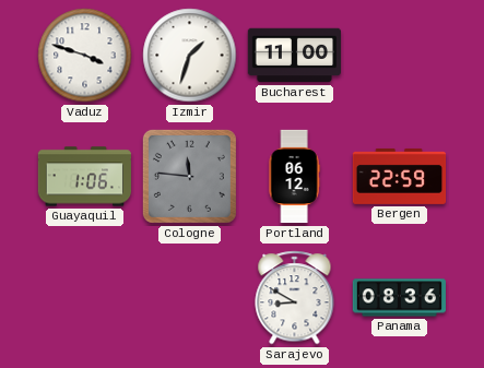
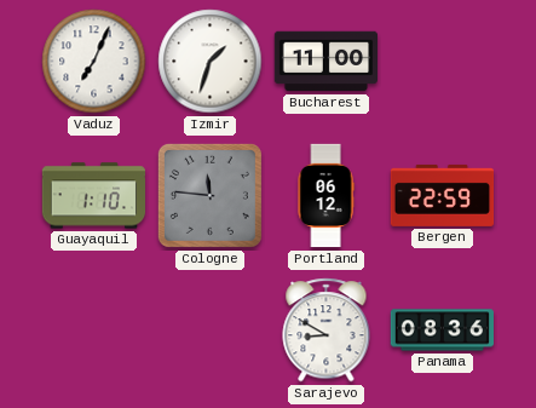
Vaduz: 3:48 -> 7:04 (94, 62)
Guayaquil: 1:06 -> 1:10 (93, 196)
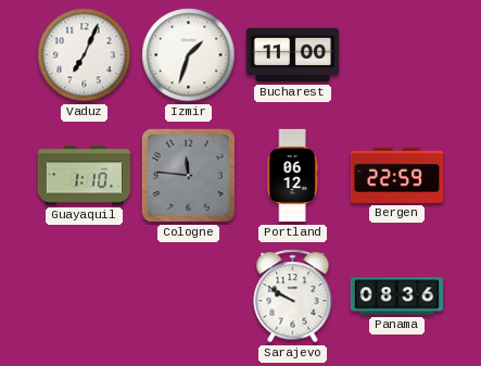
Sarajevo: 8:50 -> 9:50 (293, 296)
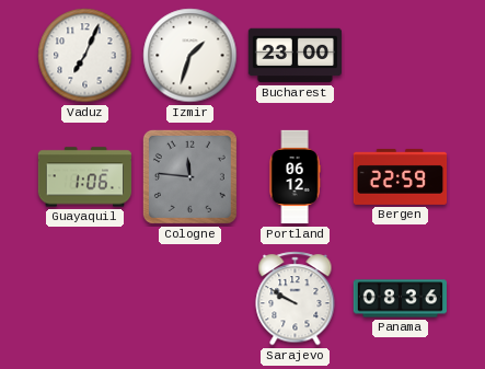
Bucharest: 11:00 -> 23:00 (295, 56)
Guayaquil: 1:10 -> 1:06 (84, 177)
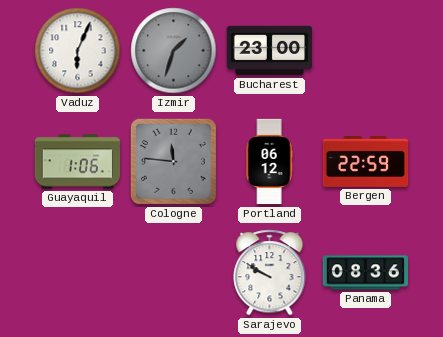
Vaduz: 7:04 -> 6:04 (78, 51)
Izmir dial: white -> grey (174, 51)
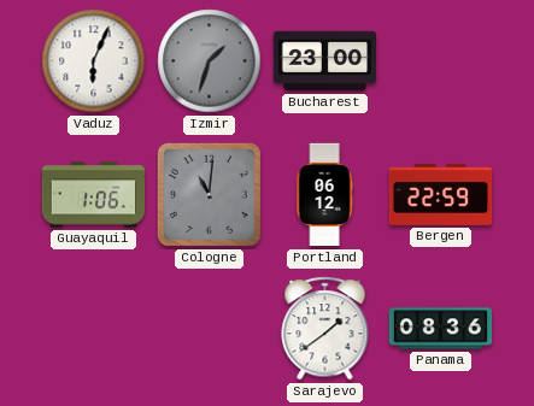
Cologne: 11:46 -> 11:01 (209, 194)
Sarajevo: 9:50 -> 1:39 (325, 329)
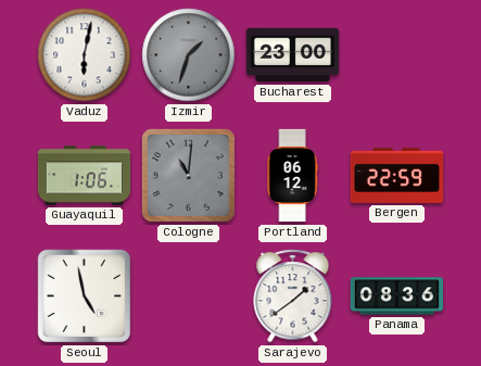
Vaduz: 6:04 -> 6:02 (85, 55)
Seoul: none -> 4:58 (85, 296)
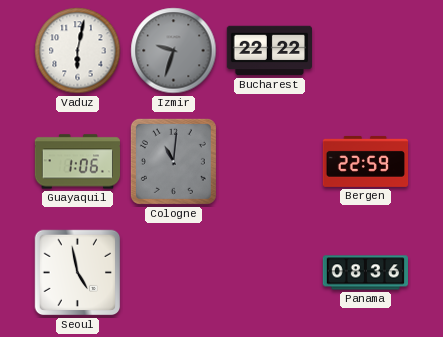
Izmir: 1:33 -> 9:33 (174, 51)
Bucharest: 23:00 -> 22:22 (269, 51)
Portland: 06:12 -> none (292, 176)
Sarajevo: 1:39 -> none (293, 296)
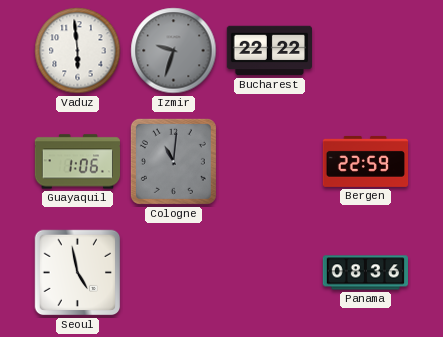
Vaduz: 6:02 -> 5:59 (78, 51)
